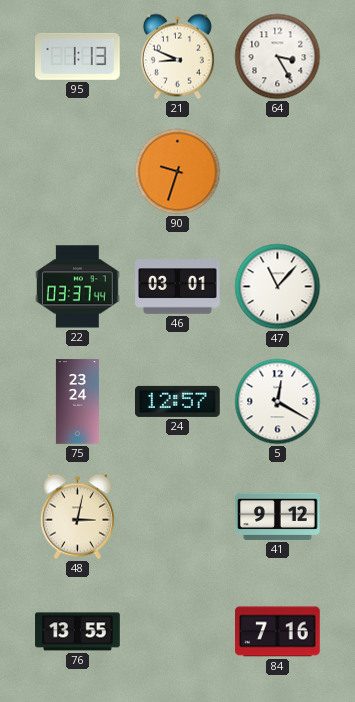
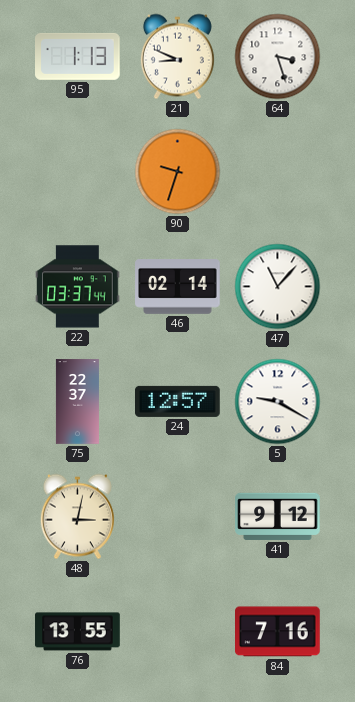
64: 3:25 -> 3:27 (278, 57)
46: 03:01 -> 02:14 (178, 287)
75: 23:24 -> 22:37 (77, 402)
5: 12:20 -> 9:20 (278, 402)
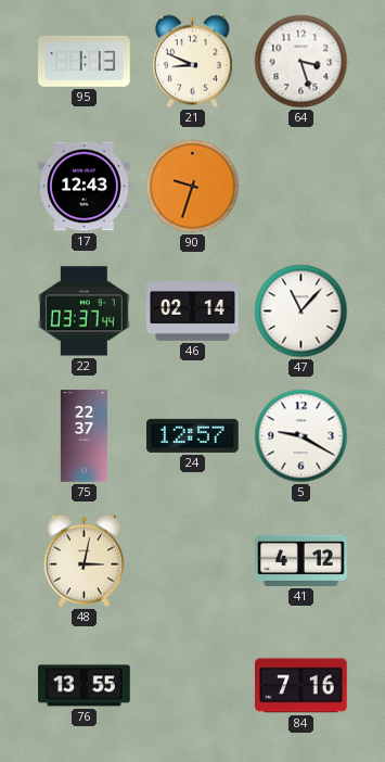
17: none -> 12:43 (85, 187)
41: 9:12 -> 4:12 (301, 560)
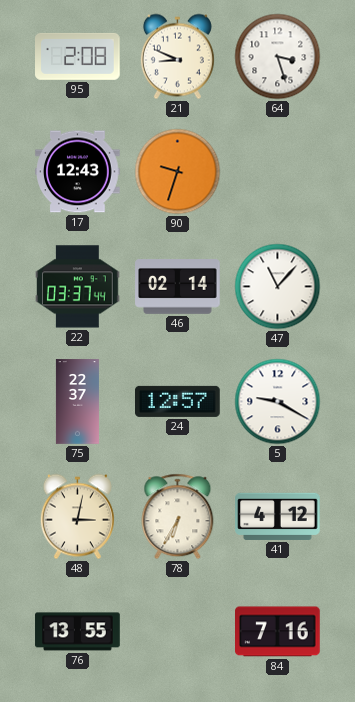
95: 1:13 -> 2:08 (78, 56)
78: none -> 6:35 (178, 517)
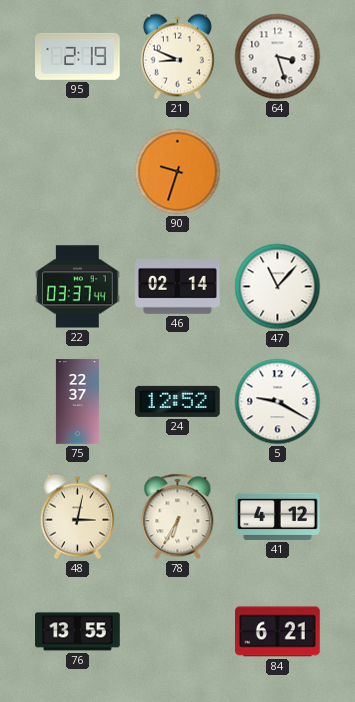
95: 2:08 -> 2:19 (78, 56)
17: 12:43 -> none (78, 172)
24: 12:57 -> 12:52 (178, 401)
84: 7:16 -> 6:21 (278, 632)
